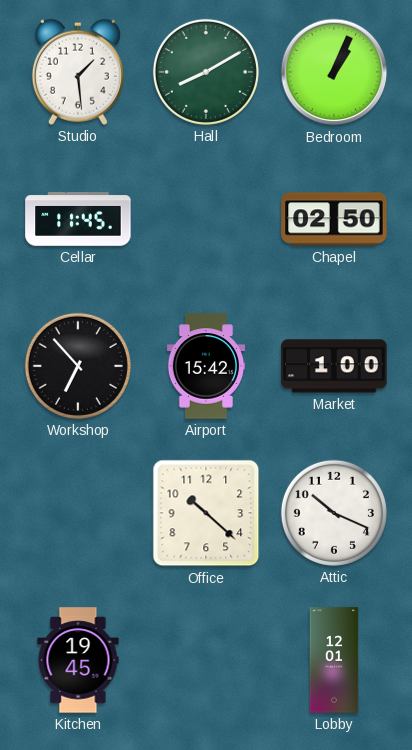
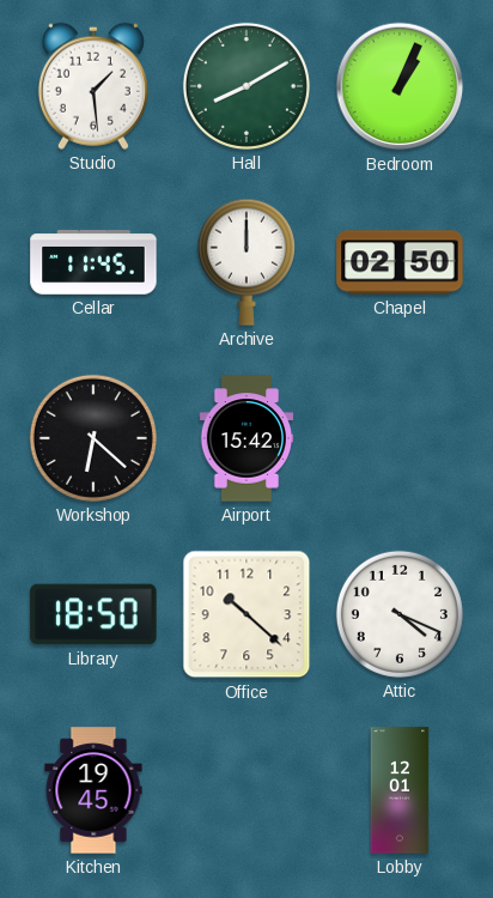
Archive: none -> 12:00 (246, 262)
Workshop: 6:53 -> 6:22 (93, 438)
Market: 1:00 -> none (334, 366)
Library: none -> 18:50 (93, 614)
Attic: 10:19 -> 4:19 (400, 614)
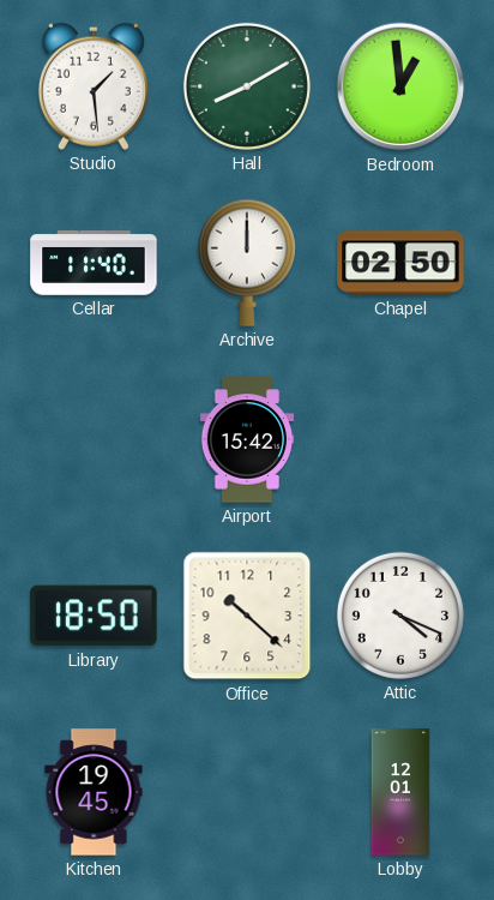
Bedroom: 1:04 -> 12:59 (400, 86)
Cellar: 11:45 -> 11:40 (94, 263)
Workshop: 6:22 -> none (93, 438)
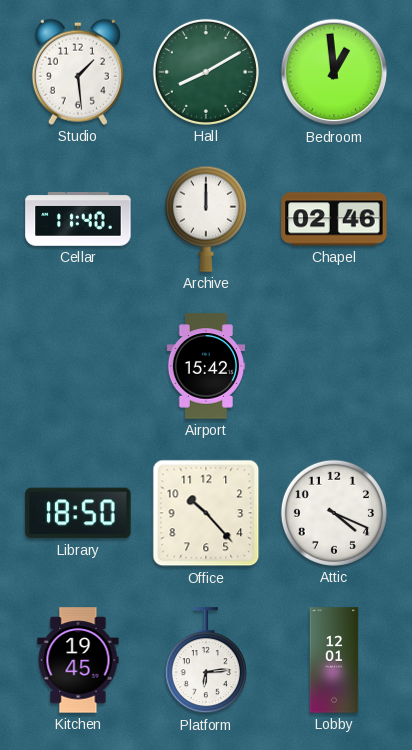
Chapel: 02:50 -> 02:46 (334, 219)
Office: 10:22 -> 10:23 (206, 513)
Platform: none -> 6:14 (206, 661)
